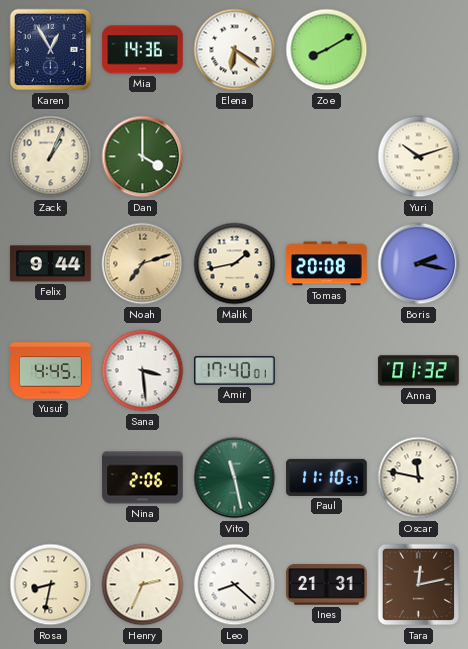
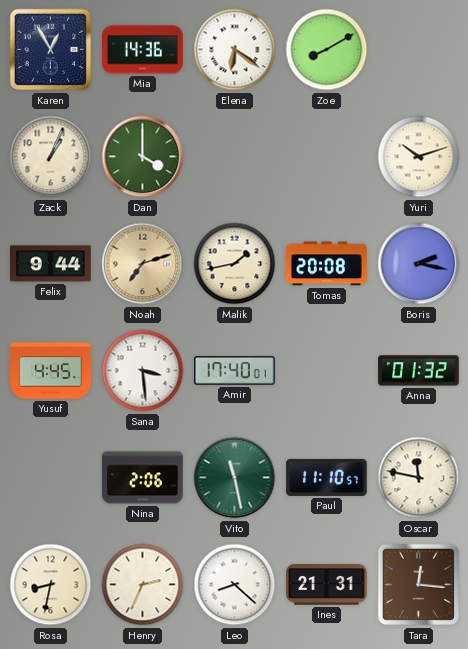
Tara: 12:13 -> 12:16 (419, 585)
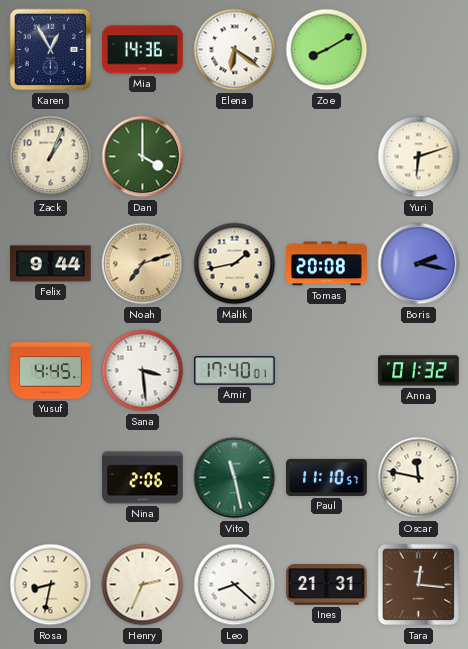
Yuri: 10:12 -> 6:12 (419, 157)
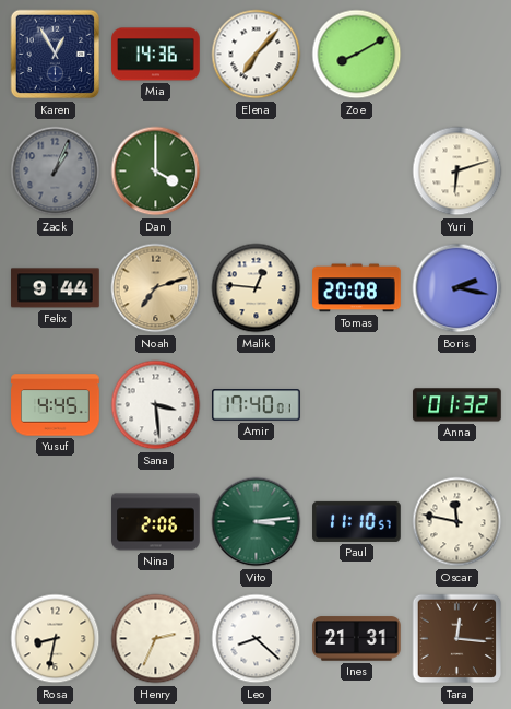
Elena: 6:21 -> 7:07 (257, 55)
Zack dial: cream -> grey (56, 172)
Malik: 1:43 -> 12:46 (257, 288)
Vito: 11:28 -> 3:14 (257, 522)
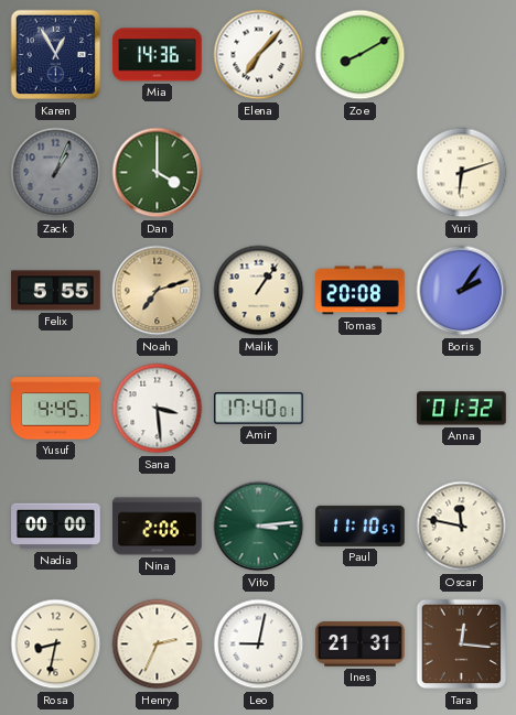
Felix: 9:44 -> 5:55 (56, 291)
Malik: 12:46 -> 1:06 (259, 291)
Boris: 2:17 -> 2:06 (462, 291)
Nadia: none -> 00:00 (56, 527)
Leo: 8:22 -> 9:02 (259, 644)
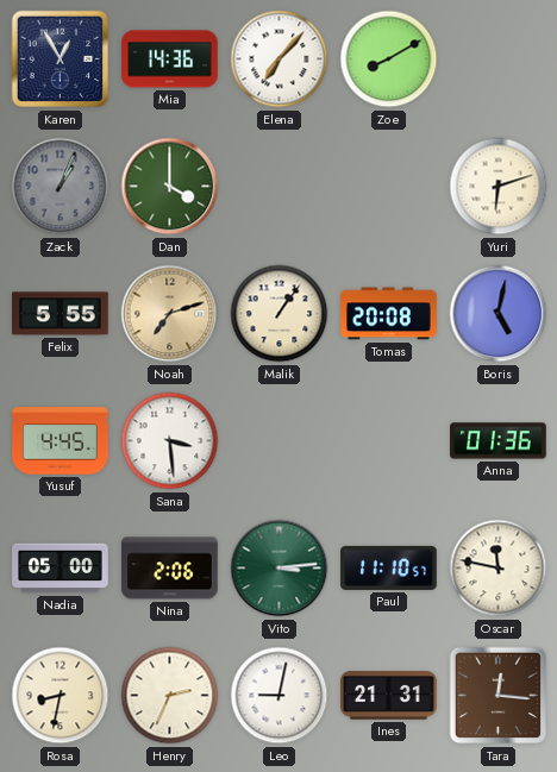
Boris: 2:06 -> 5:02 (499, 314)
Amir: 17:40 -> none (259, 409)
Anna: 01:32 -> 01:36 (499, 441)
Nadia: 00:00 -> 05:00 (61, 569)
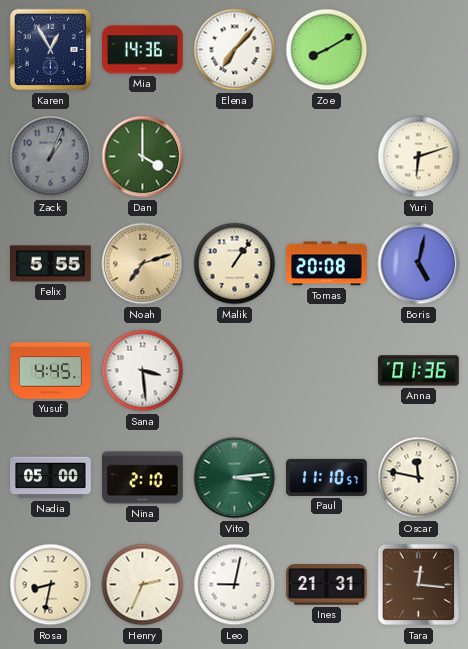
Nina: 2:06 -> 2:10 (143, 478)
